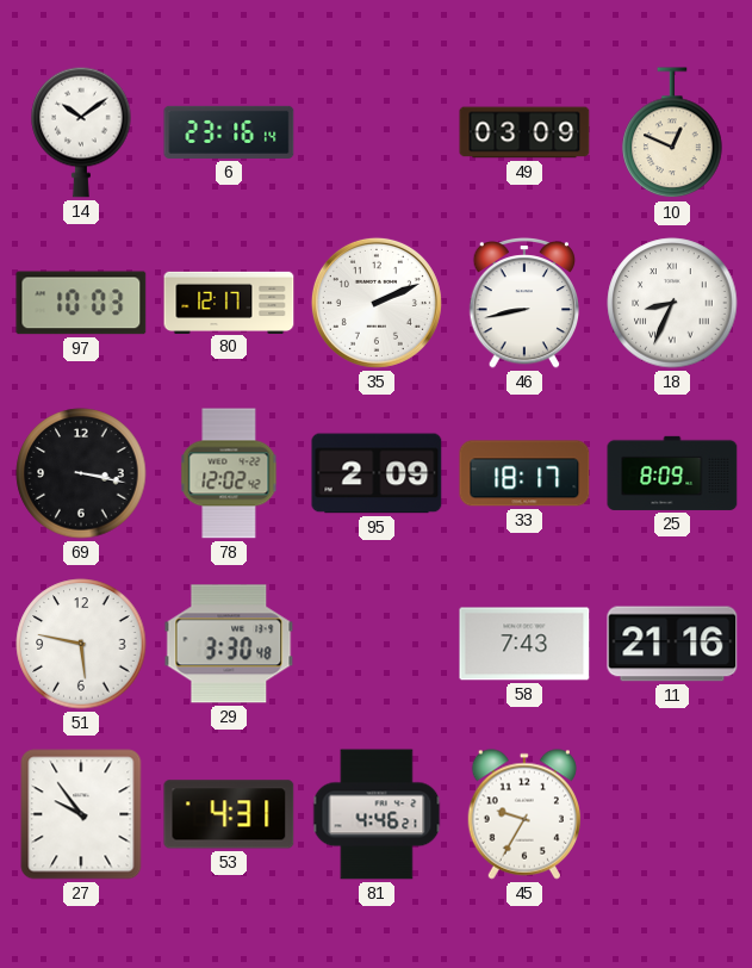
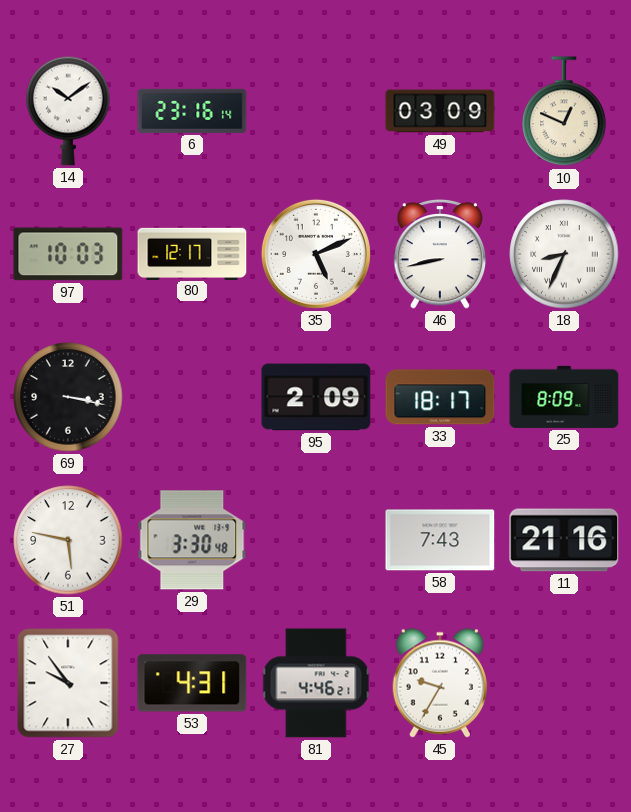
35: 2:11 -> 5:11 (316, 254)
78: 12:02 -> none (229, 473)
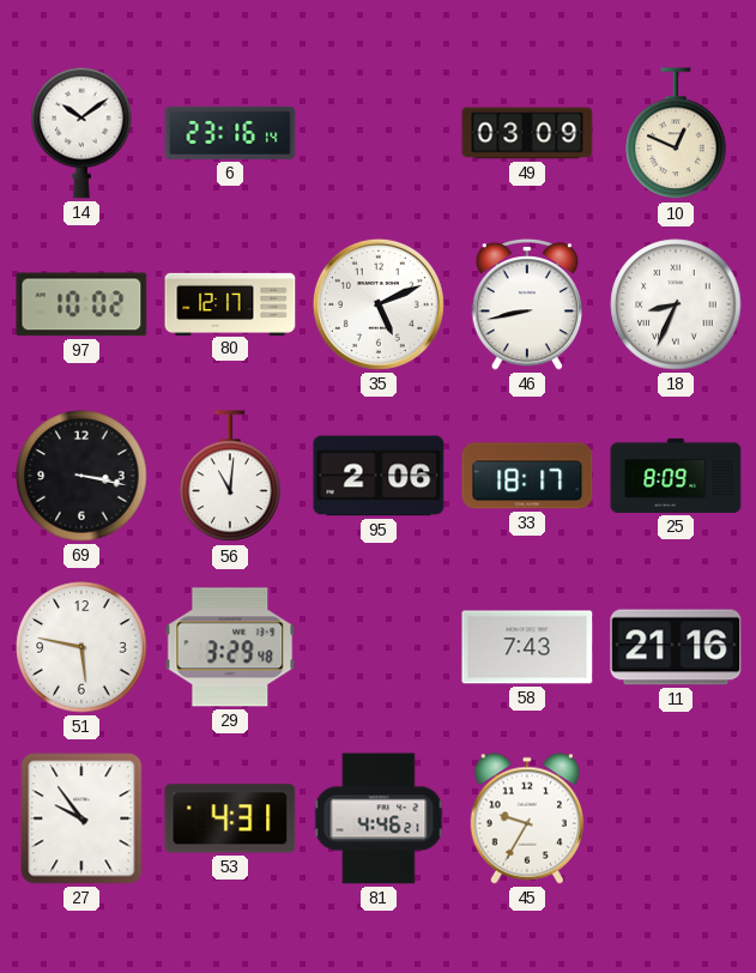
97: 10:03 -> 10:02 (81, 304)
56: none -> 11:01 (230, 477)
95: 2:09 -> 2:06 (379, 476)
29: 3:30 -> 3:29 (230, 647)
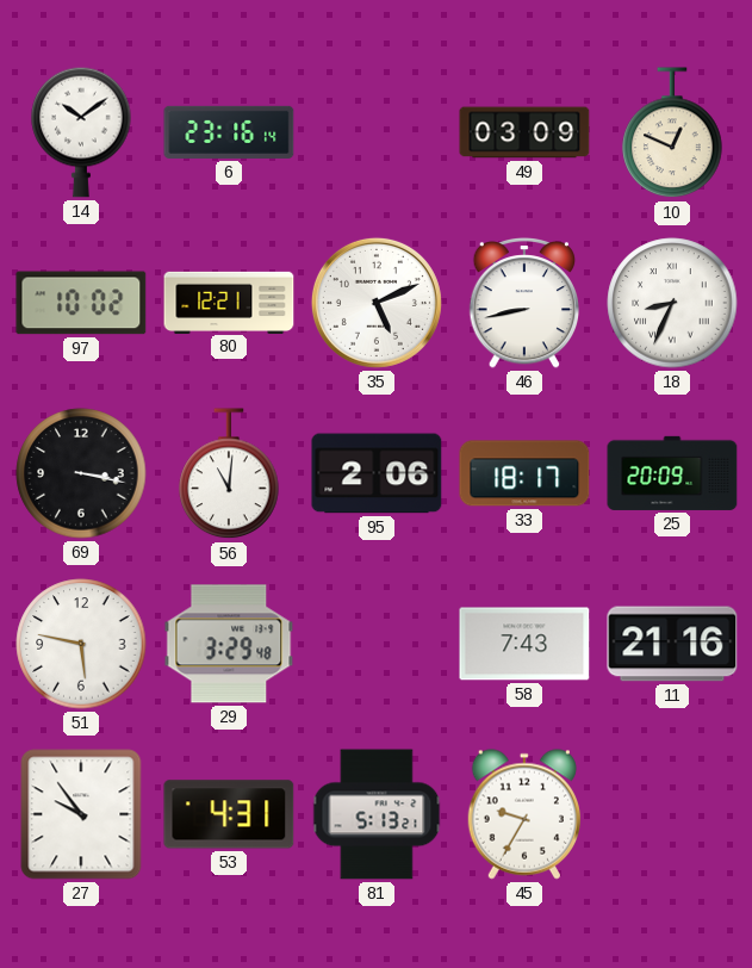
80: 12:17 -> 12:21 (229, 302)
25: 8:09 -> 20:09 (672, 473)
81: 4:46 -> 5:13 (377, 814)
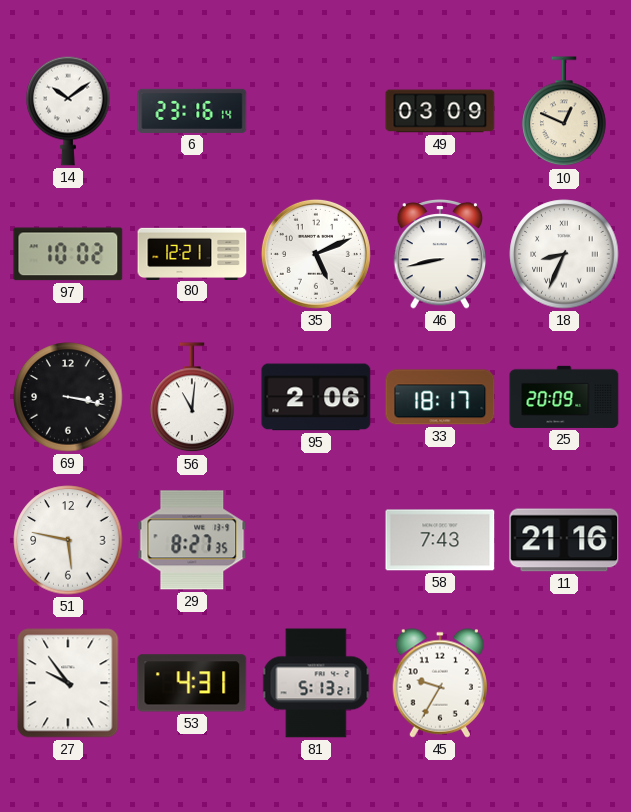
29: 3:29 -> 8:27 (192, 540)
